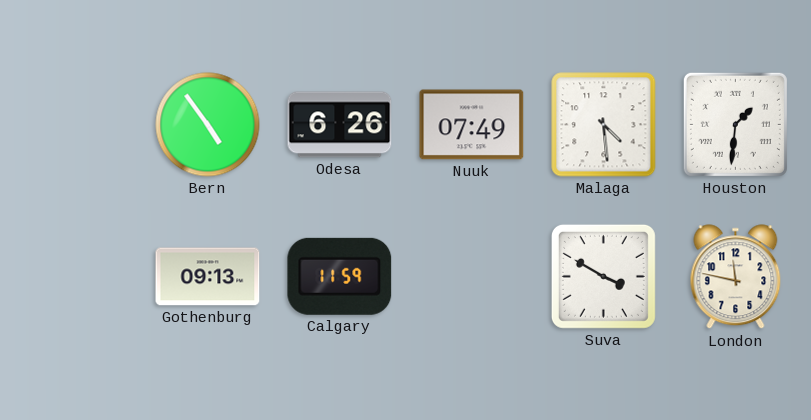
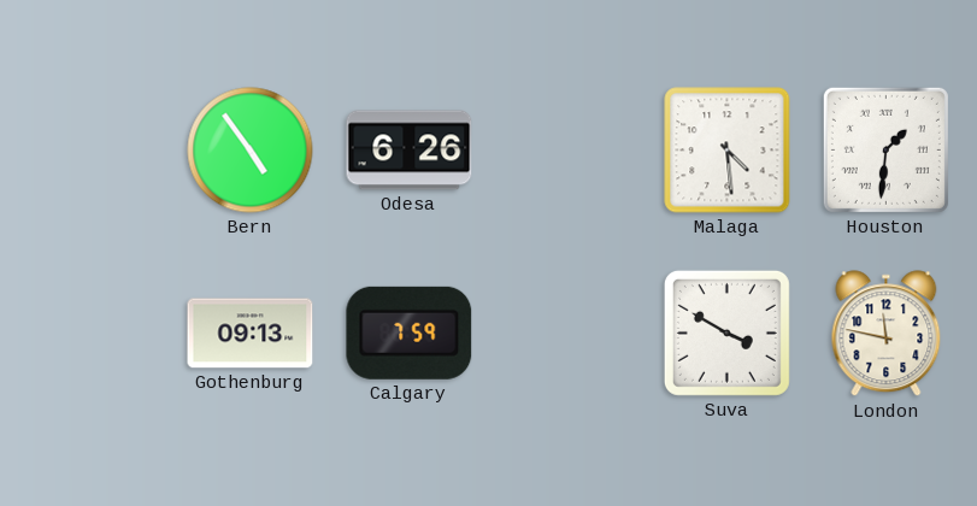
Nuuk: 07:49 -> none (472, 125)
Calgary: 11:59 -> 7:59 (410, 333)
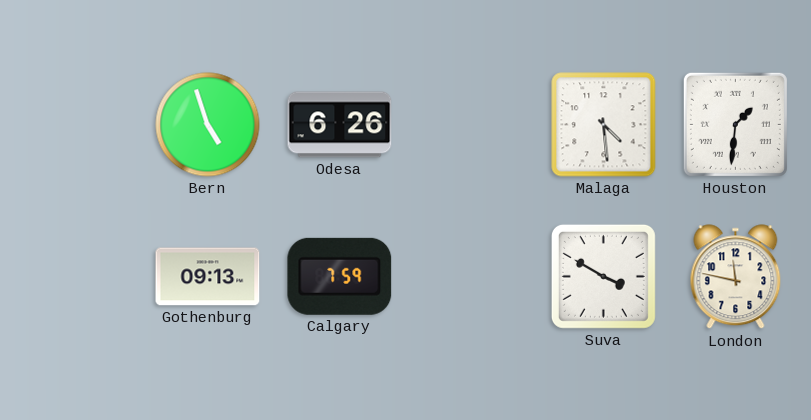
Bern: 4:54 -> 4:57 (208, 125)
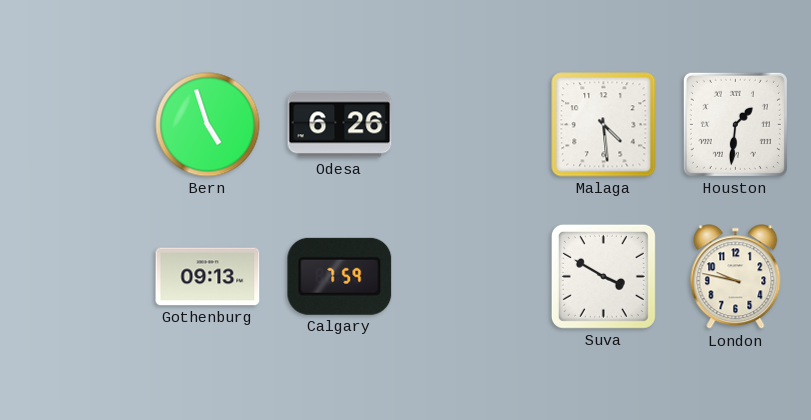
London: 11:47 -> 9:47 (736, 277)
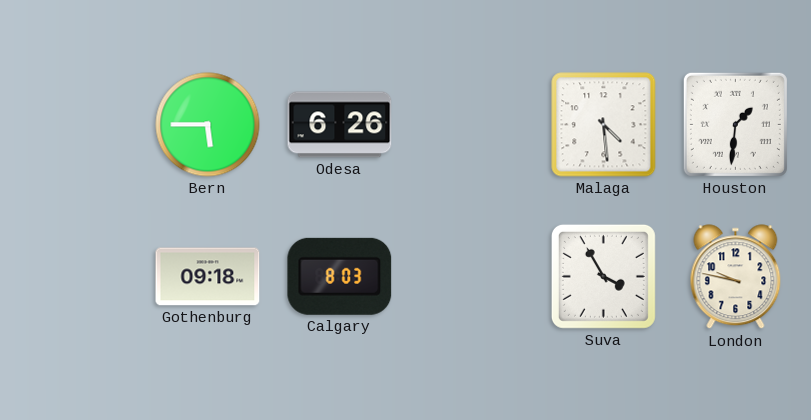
Bern: 4:57 -> 5:45 (208, 125)
Gothenburg: 09:13 -> 09:18 (208, 277)
Calgary: 7:59 -> 8:03 (340, 276)
Suva: 3:50 -> 3:55 (603, 276)
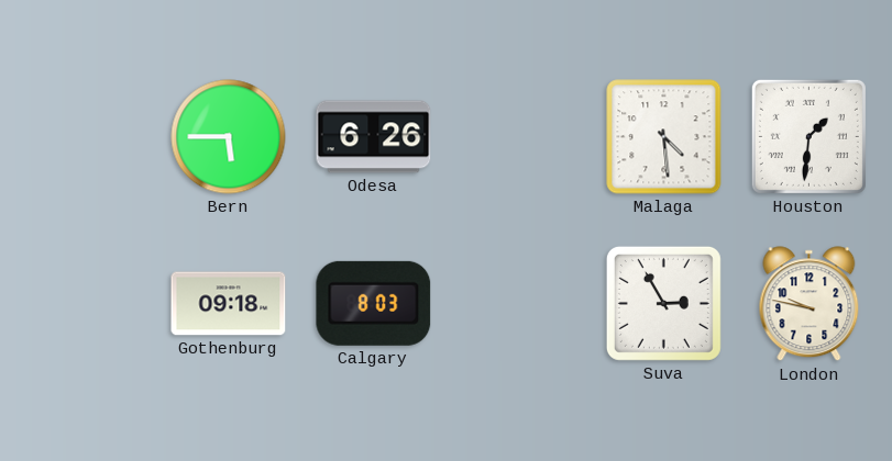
Suva: 3:55 -> 2:55 (663, 303)
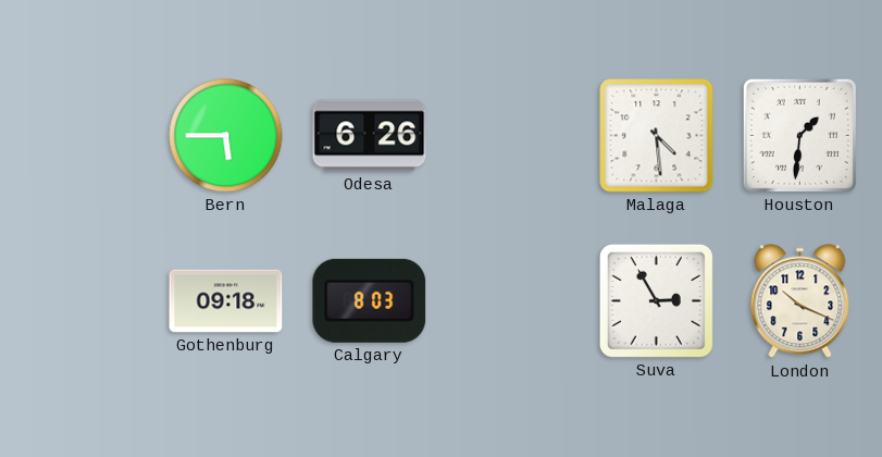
London: 9:47 -> 10:19 (800, 301)
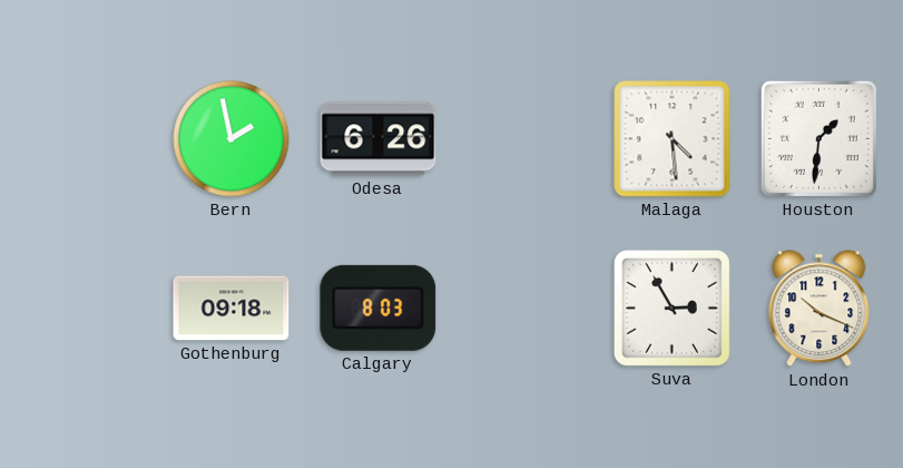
Bern: 5:45 -> 1:58 (232, 139)
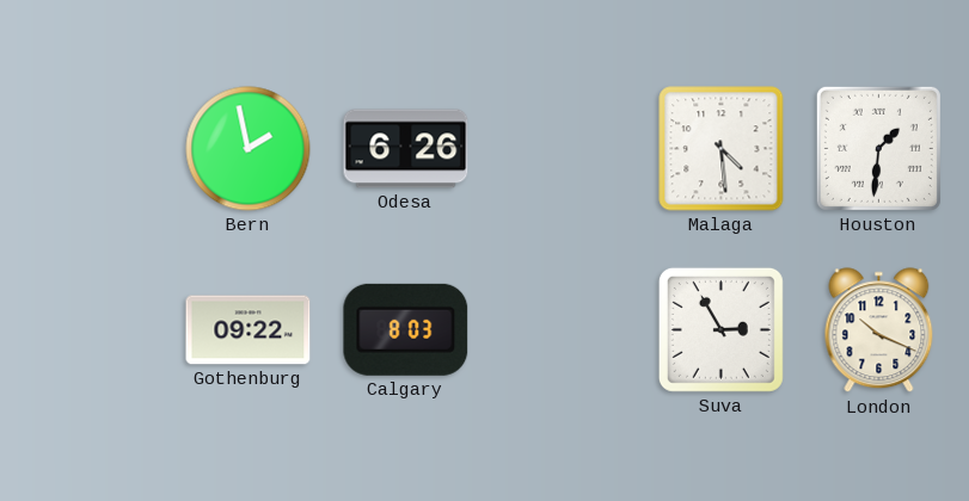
Gothenburg: 09:18 -> 09:22 (249, 330)
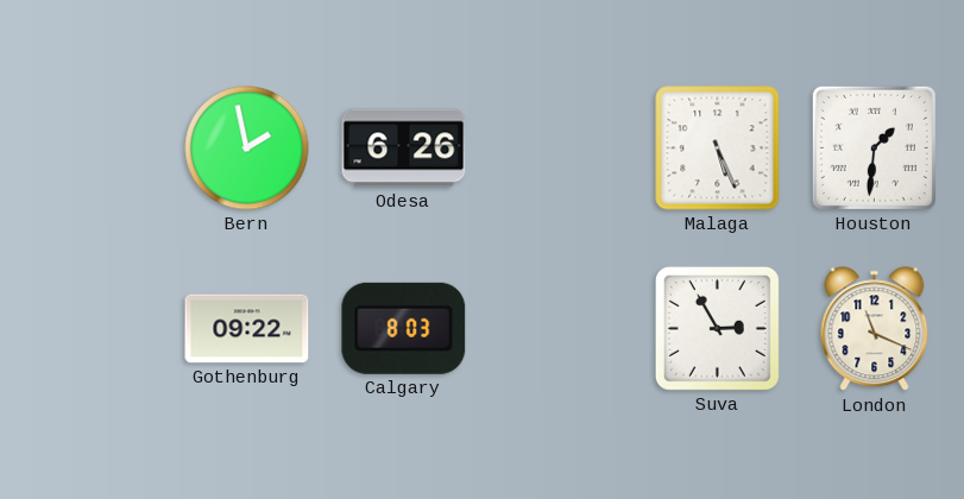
Malaga: 4:29 -> 5:26 (718, 149)
London: 10:19 -> 11:19 (875, 329)
